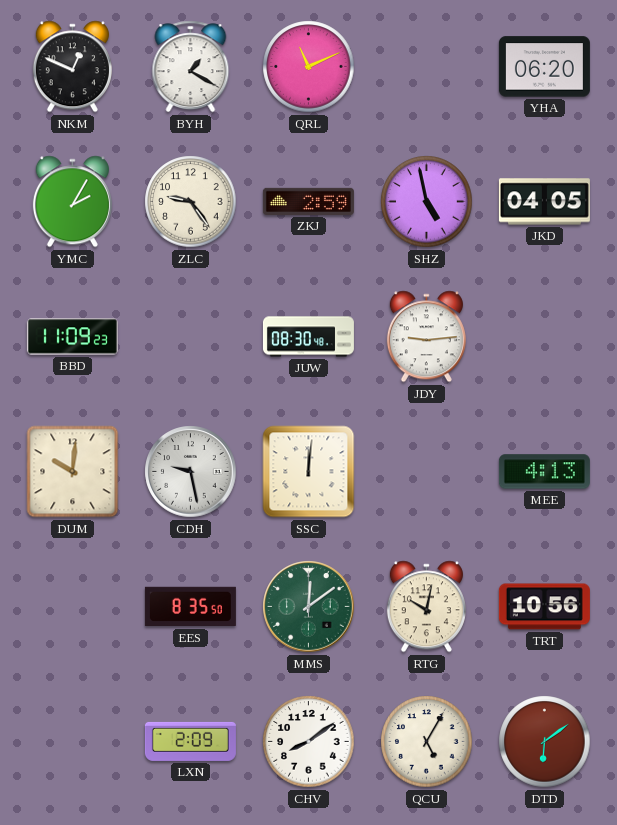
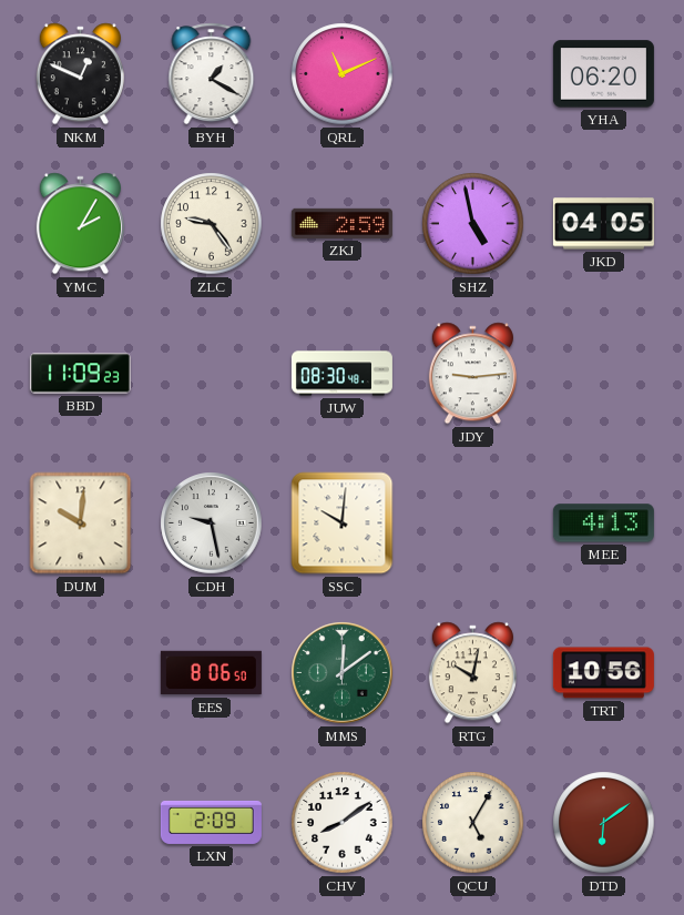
SSC: 12:01 -> 10:01 (343, 523)
EES: 8:35 -> 8:06 (211, 673)
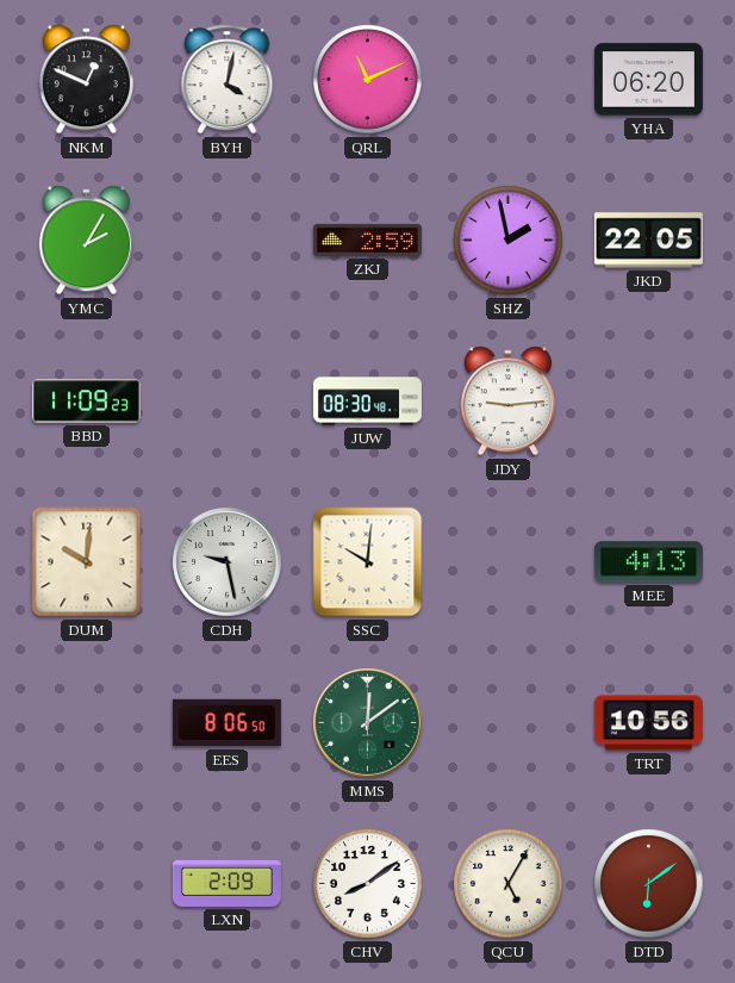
BYH: 1:20 -> 4:02 (228, 80)
ZLC: 9:24 -> none (212, 224)
SHZ: 4:58 -> 1:58 (509, 241)
JKD: 04:05 -> 22:05 (648, 241)
RTG: 10:02 -> none (472, 673)
